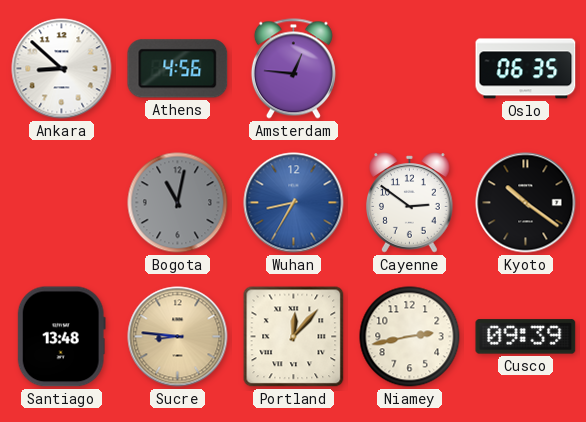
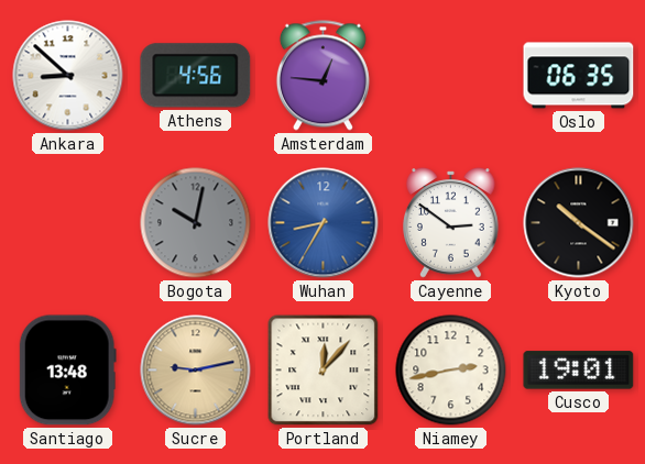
Bogota: 11:02 -> 10:02 (196, 223)
Sucre: 8:46 -> 9:13 (196, 371)
Cusco: 09:39 -> 19:01 (579, 371)
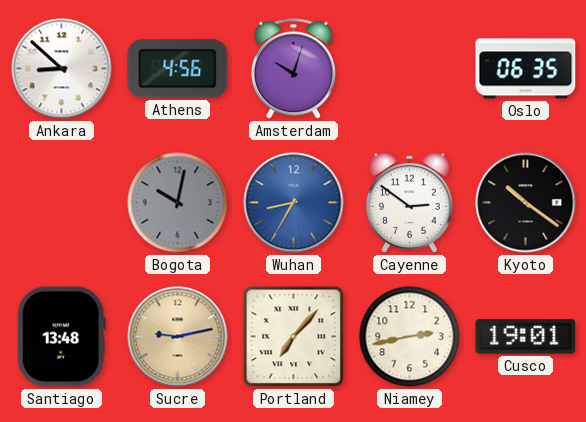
Amsterdam: 12:46 -> 10:03 (293, 69)
Portland: 12:07 -> 7:07 (294, 337)
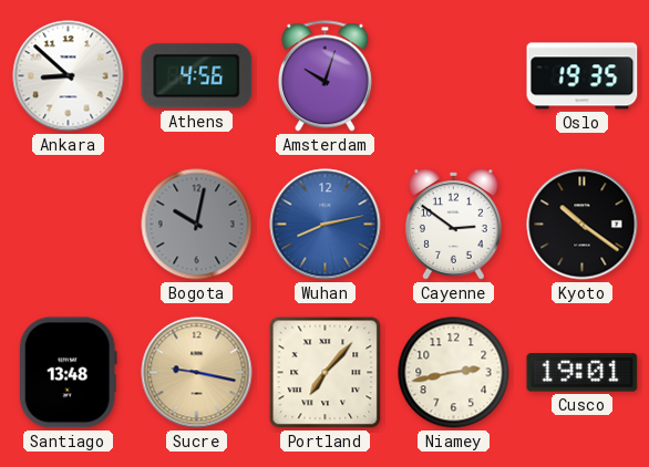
Oslo: 06:35 -> 19:35 (583, 76)
Wuhan: 8:35 -> 8:13 (326, 225)
Sucre: 9:13 -> 9:17 (197, 373)
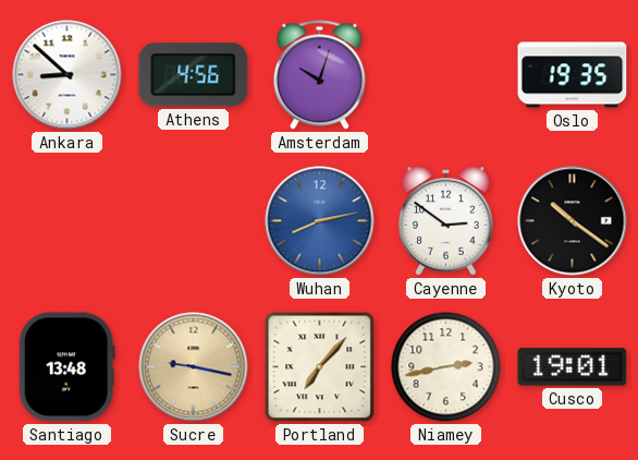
Bogota: 10:02 -> none (197, 225)
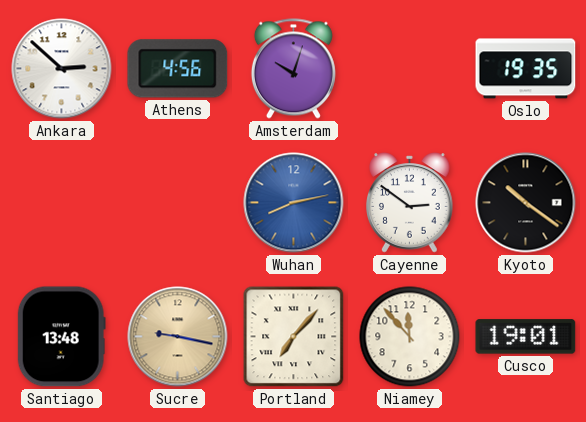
Ankara: 8:52 -> 2:52 (62, 69)
Niamey: 2:43 -> 11:53 (410, 337)
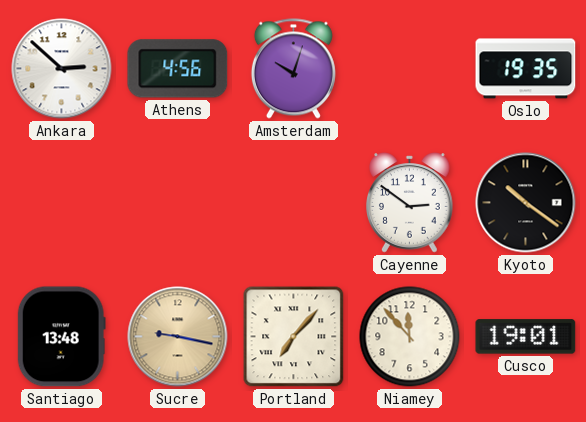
Wuhan: 8:13 -> none (294, 203)
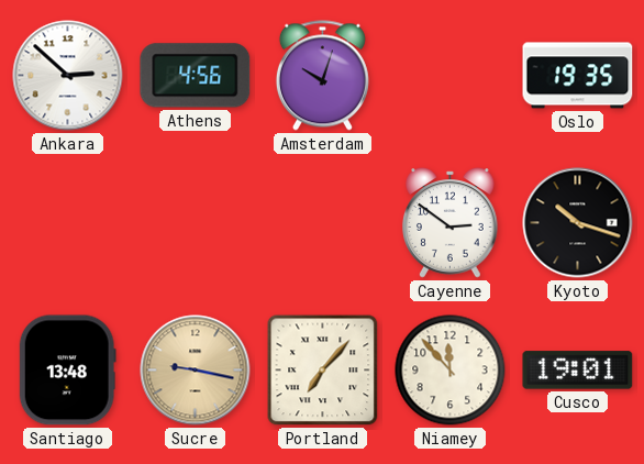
Kyoto: 10:21 -> 10:18 (578, 223)
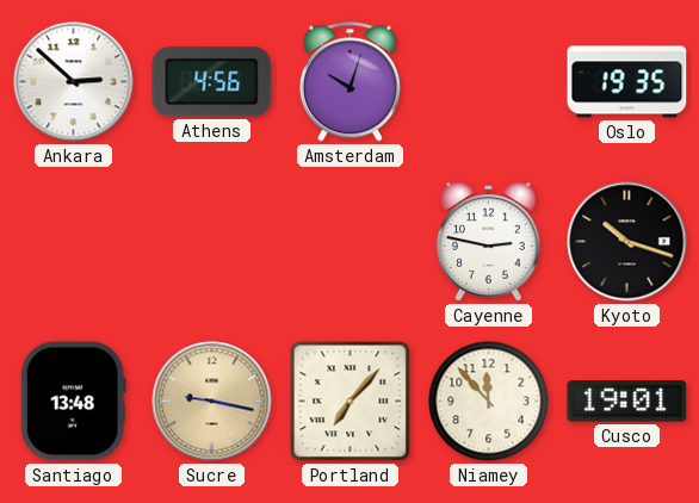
Cayenne: 2:51 -> 2:47 (489, 242)
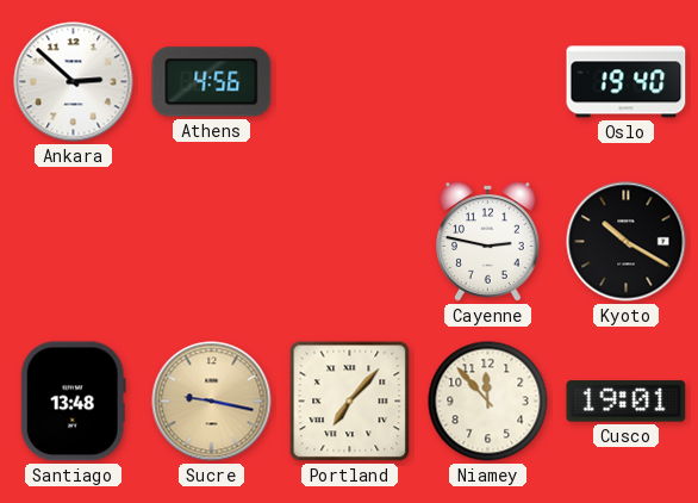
Amsterdam: 10:03 -> none (349, 82)
Oslo: 19:35 -> 19:40 (627, 82)
Kyoto: 10:18 -> 10:20 (627, 242)
